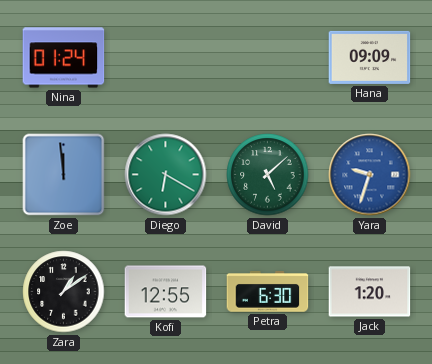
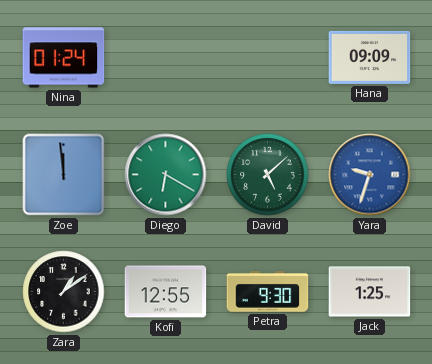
Petra: 6:30 -> 9:30 (268, 292)
Jack: 1:20 -> 1:25 (370, 292)
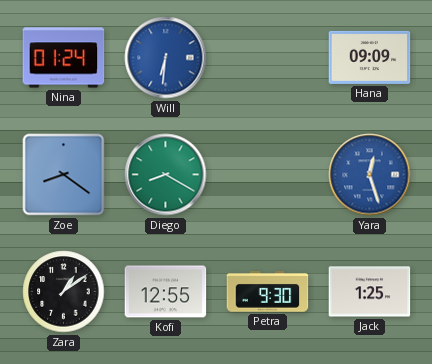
Will: none -> 6:31 (166, 58)
Zoe: 11:59 -> 8:21 (64, 175)
Diego: 6:20 -> 8:20 (166, 175)
David: 5:08 -> none (268, 175)
Yara: 9:33 -> 12:27 (370, 175)
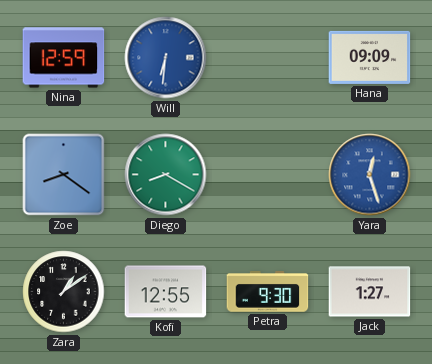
Nina: 01:24 -> 12:59 (64, 58)
Jack: 1:25 -> 1:27 (370, 292)
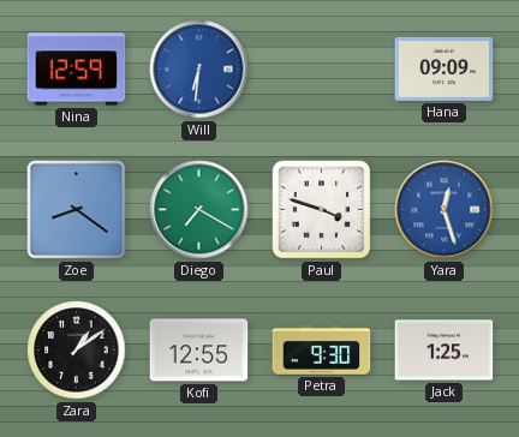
Diego: 8:20 -> 7:20 (199, 210)
Paul: none -> 3:48 (322, 210)
Jack: 1:27 -> 1:25 (445, 351)
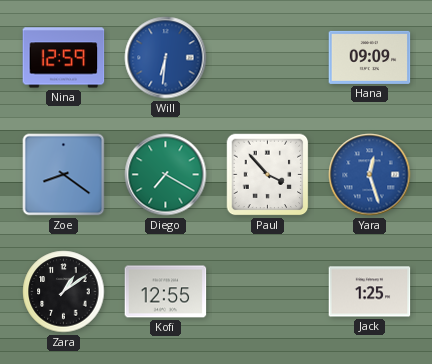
Paul: 3:48 -> 3:53 (268, 175)
Petra: 9:30 -> none (322, 351)
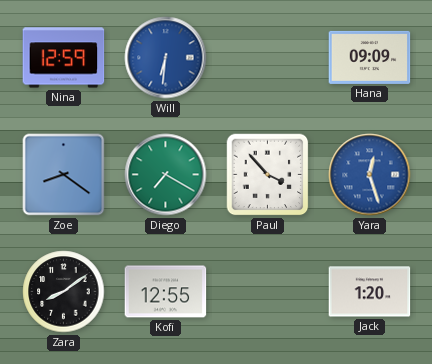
Zara: 1:09 -> 8:09 (64, 292)
Jack: 1:25 -> 1:20 (370, 292)
